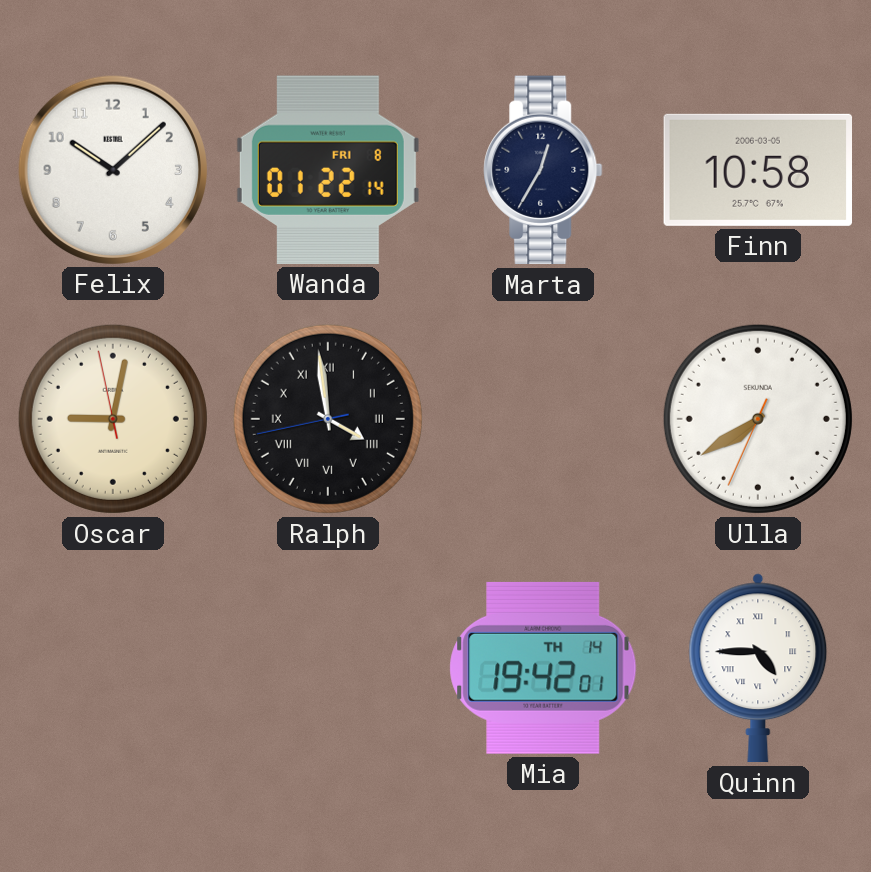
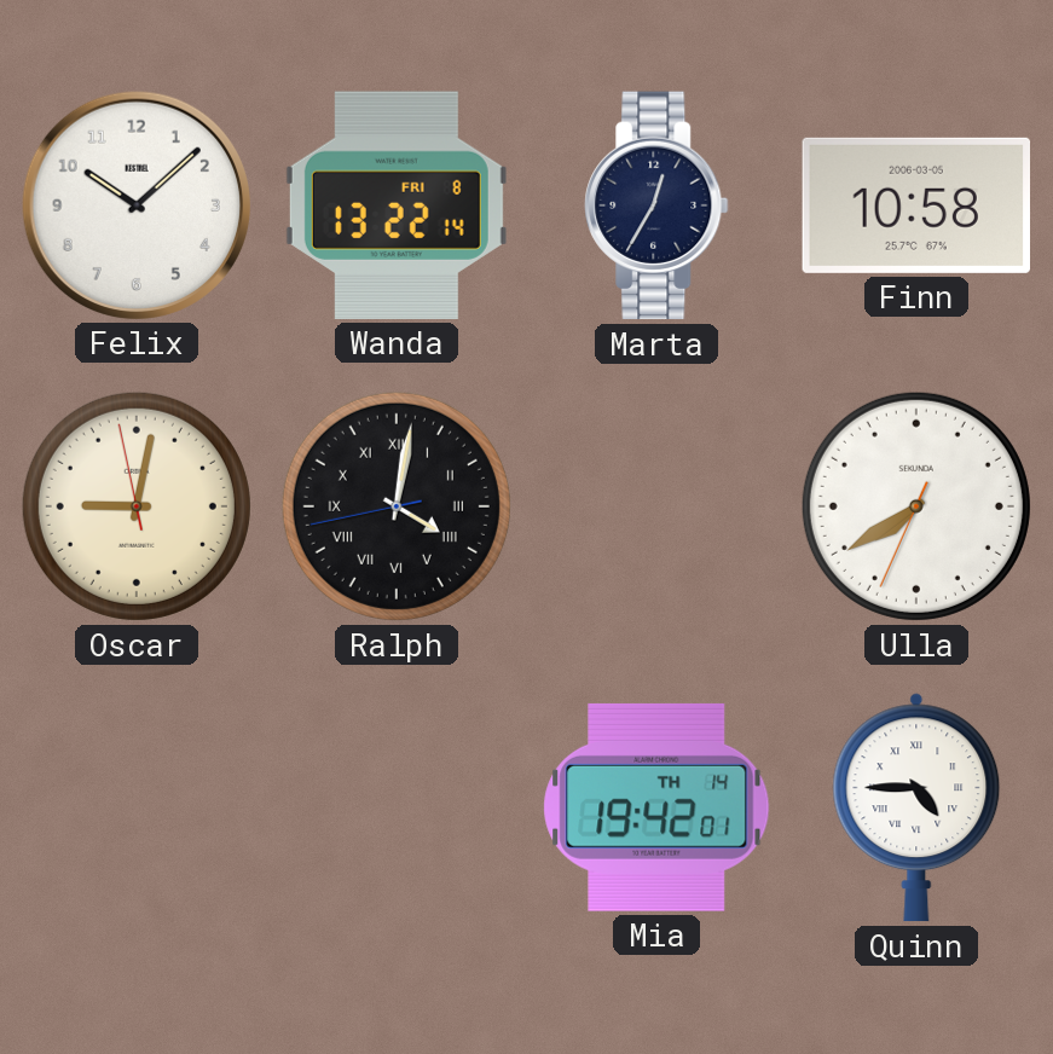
Wanda: 01:22 -> 13:22 (397, 205)
Ralph: 3:58 -> 4:01 (397, 506)
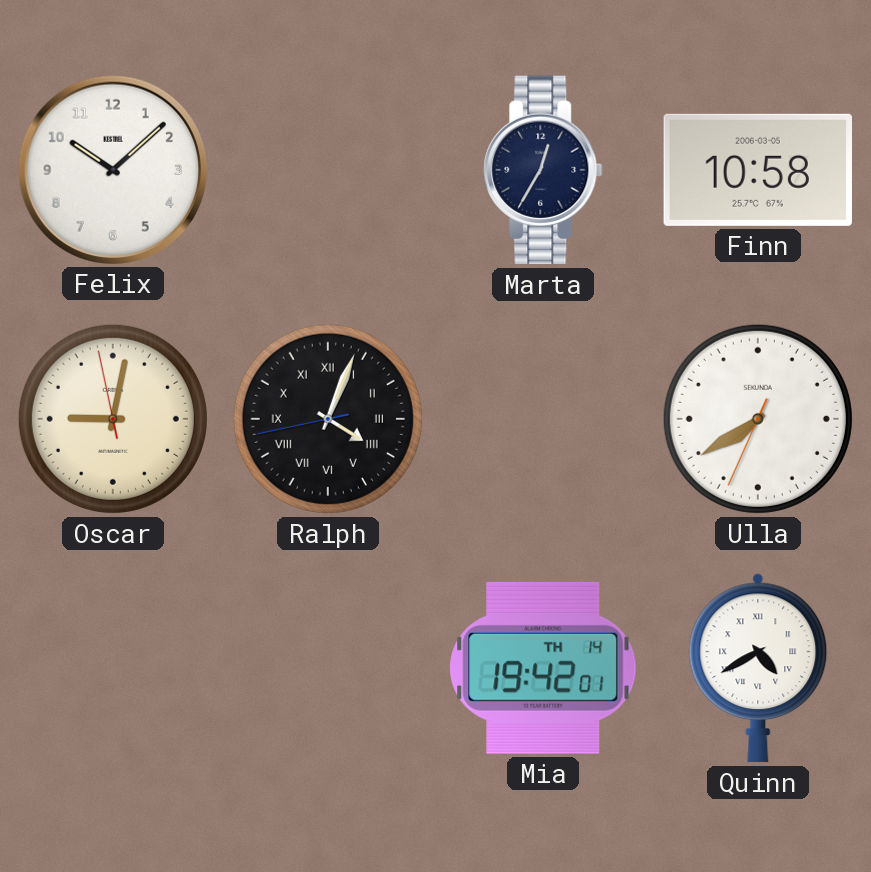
Wanda: 13:22 -> none (397, 205)
Ralph: 4:01 -> 4:03 (328, 419)
Quinn: 4:45 -> 4:40 (758, 668)
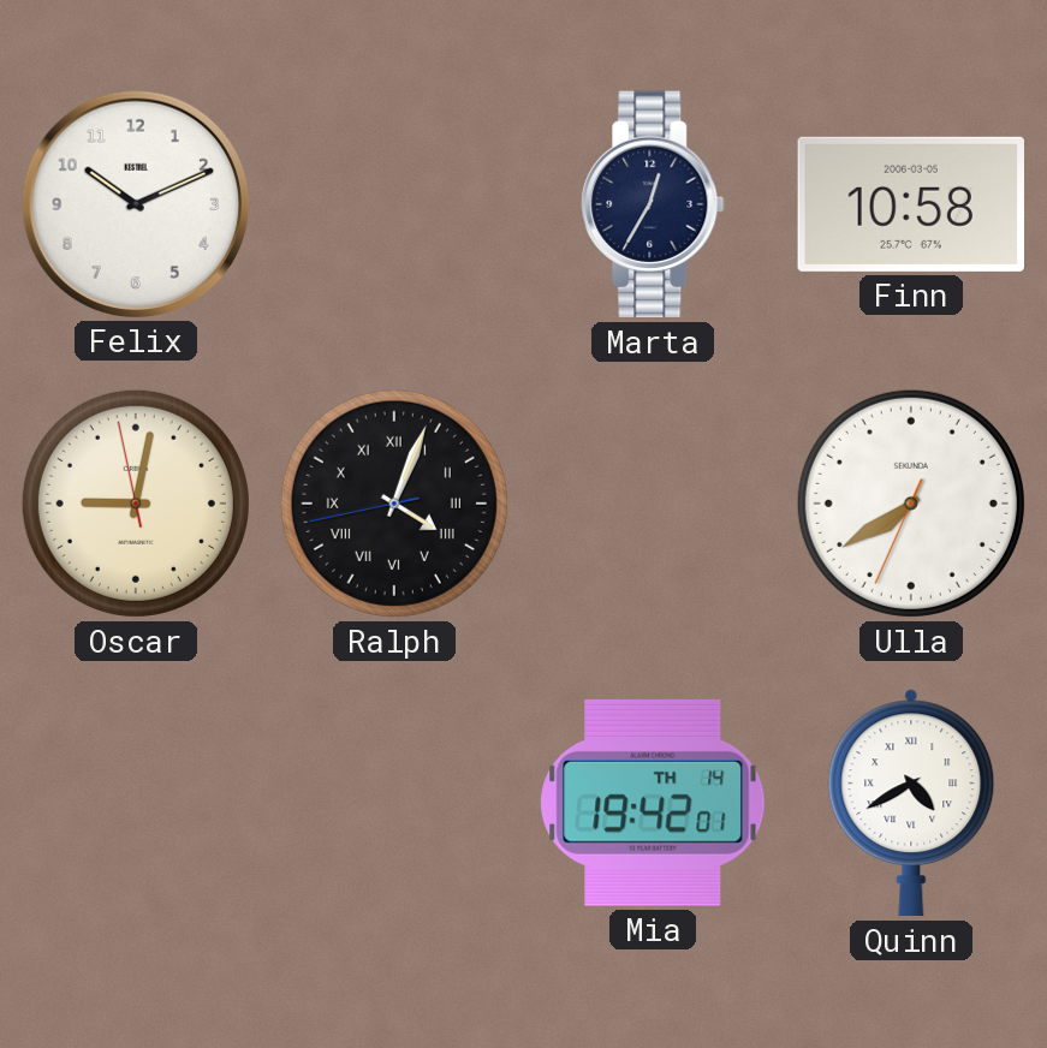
Felix: 10:08 -> 10:11 (135, 203)
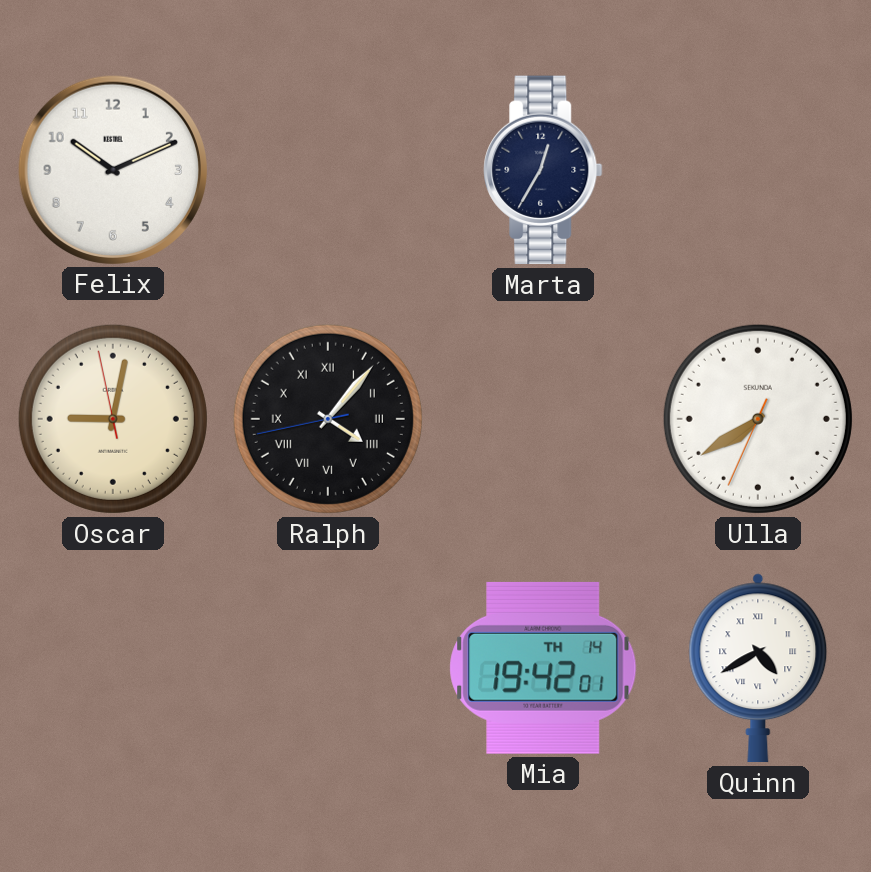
Finn: 10:58 -> none (910, 204)
Ralph: 4:03 -> 4:06 (328, 419)
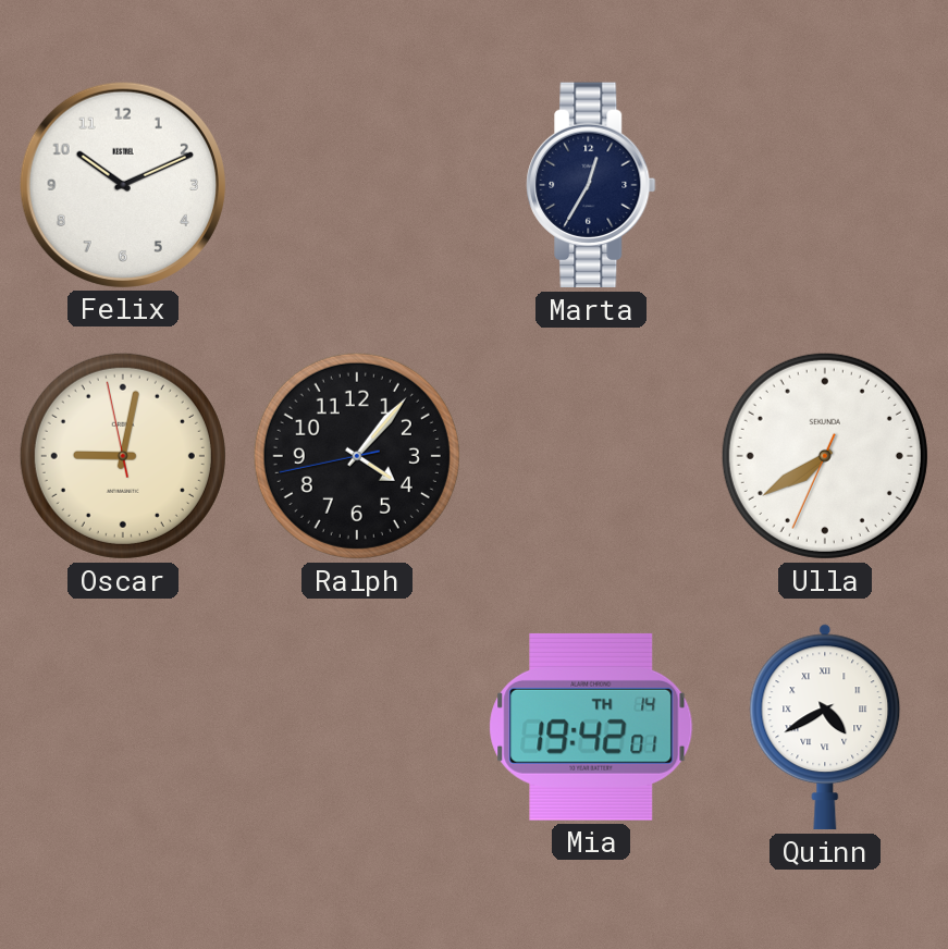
Ralph numerals: Roman -> Arabic (357, 456)
